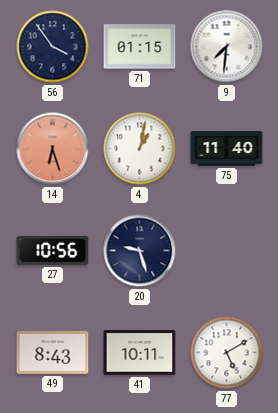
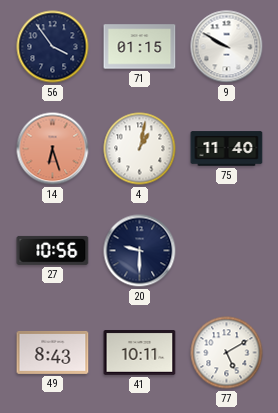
9: 7:31 -> 9:50 (227, 47)
20: 9:27 -> 9:30 (140, 251)
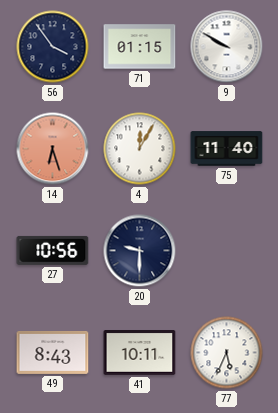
4: 1:02 -> 12:05 (140, 149)
77: 5:10 -> 5:34 (227, 353)
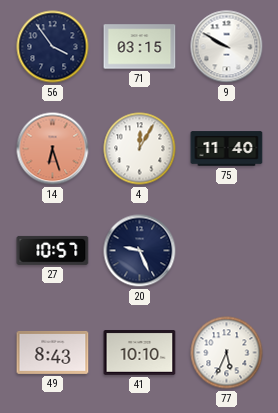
71: 01:15 -> 03:15 (140, 47)
27: 10:56 -> 10:57 (53, 250)
20: 9:30 -> 9:26 (140, 251)
41: 10:11 -> 10:10 (140, 353)
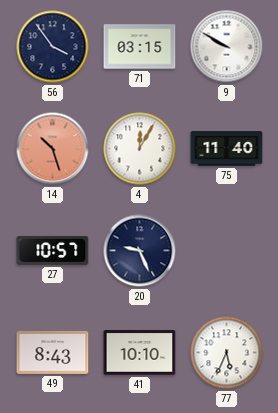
14: 6:27 -> 10:27 (53, 149)
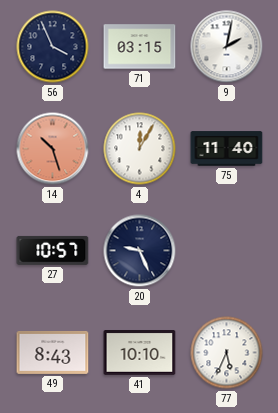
56: 3:54 -> 3:56 (53, 47)
9: 9:50 -> 2:02 (227, 47)
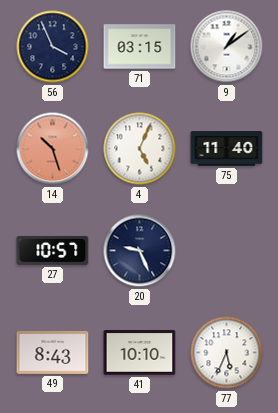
9: 2:02 -> 1:09 (227, 47)
4: 12:05 -> 5:04 (140, 149)
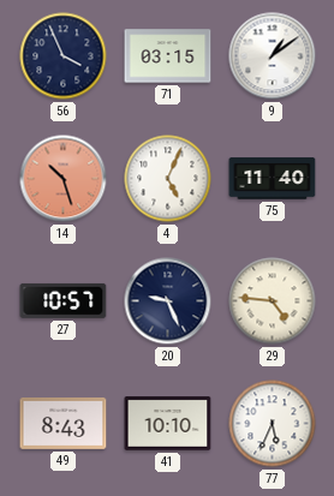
29: none -> 4:46 (273, 301)
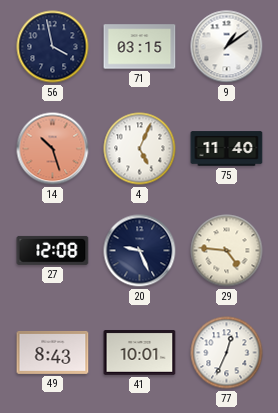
56: 3:56 -> 3:58 (53, 47)
27: 10:57 -> 12:08 (53, 250)
41: 10:10 -> 10:01 (140, 353)
77: 5:34 -> 12:34 (227, 353)
